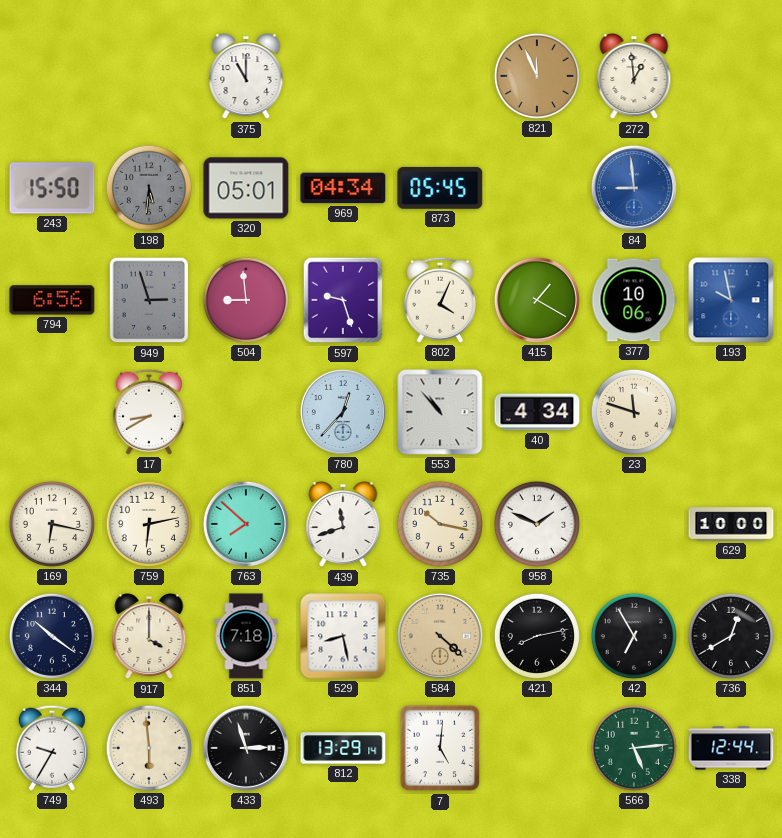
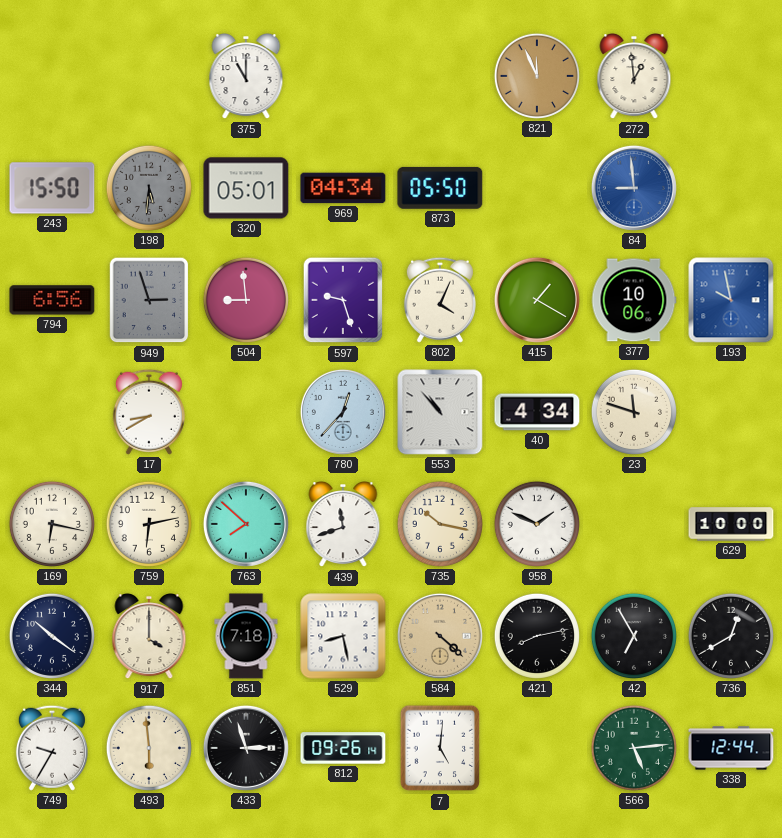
873: 05:45 -> 05:50 (440, 188)
812: 13:29 -> 09:26 (343, 748)
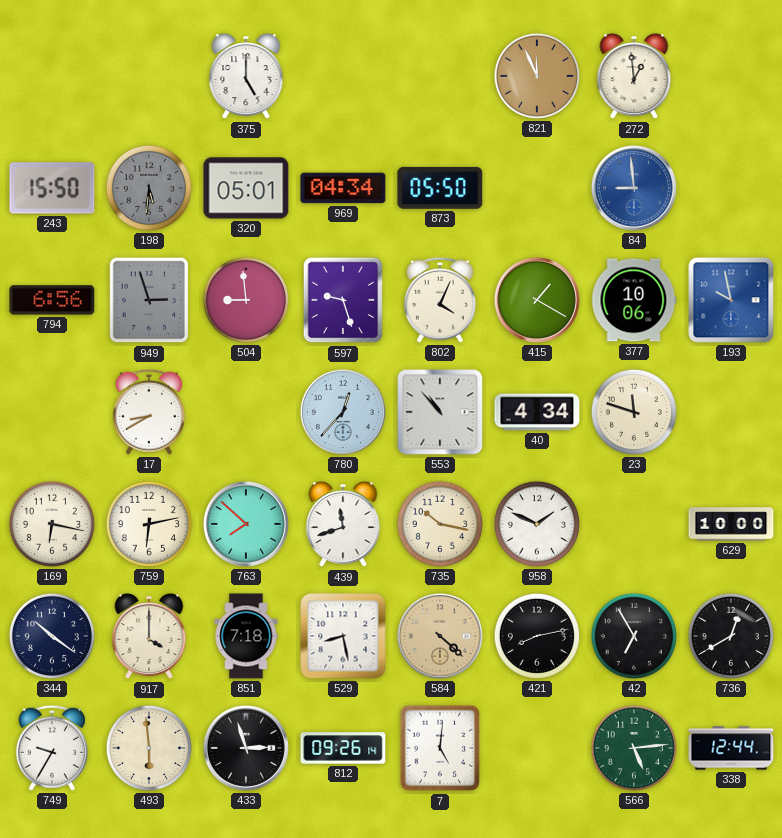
375: 11:00 -> 5:00 (246, 77)
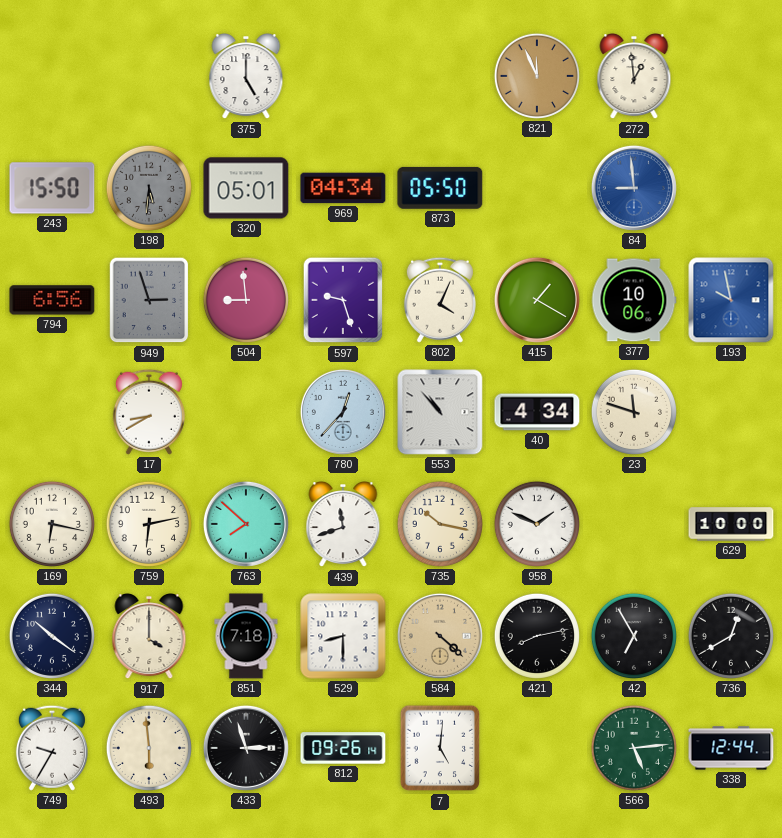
529: 8:28 -> 8:30 (343, 636)
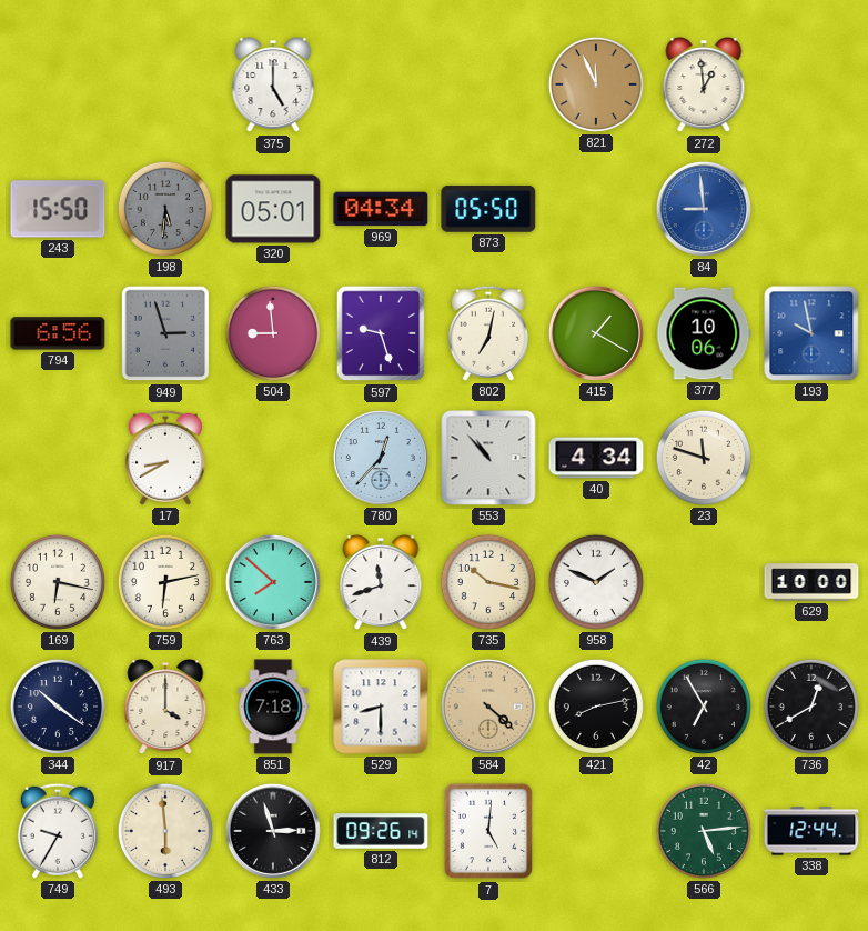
802: 4:04 -> 7:02 (488, 333)
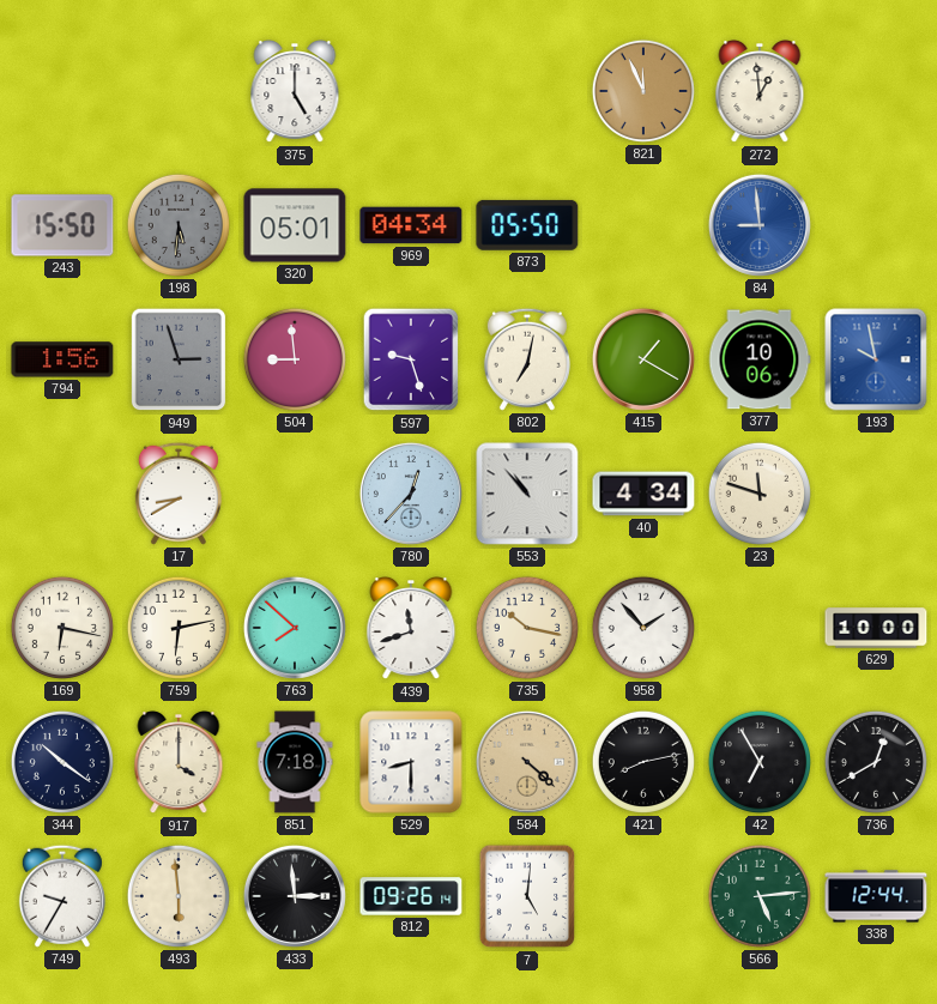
794: 6:56 -> 1:56 (62, 359)
958: 1:49 -> 1:53 (643, 628)
433: 2:57 -> 2:59 (295, 896)
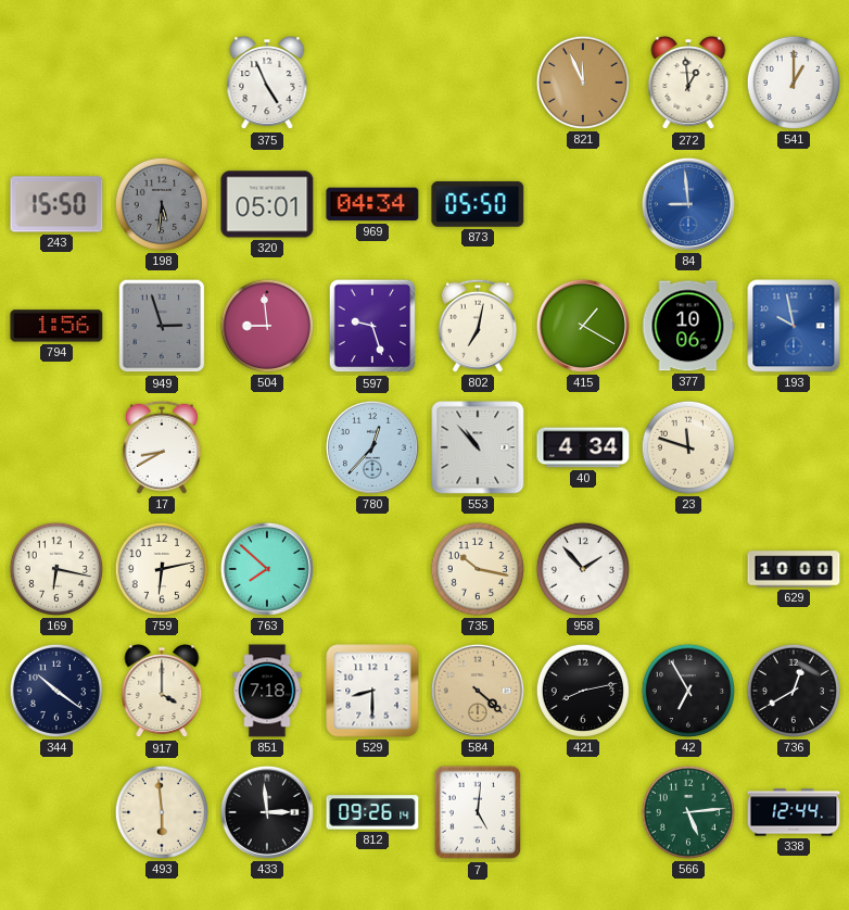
375: 5:00 -> 4:56 (267, 84)
541: none -> 1:00 (794, 83)
439: 11:42 -> none (411, 629)
749: 9:35 -> none (62, 896)
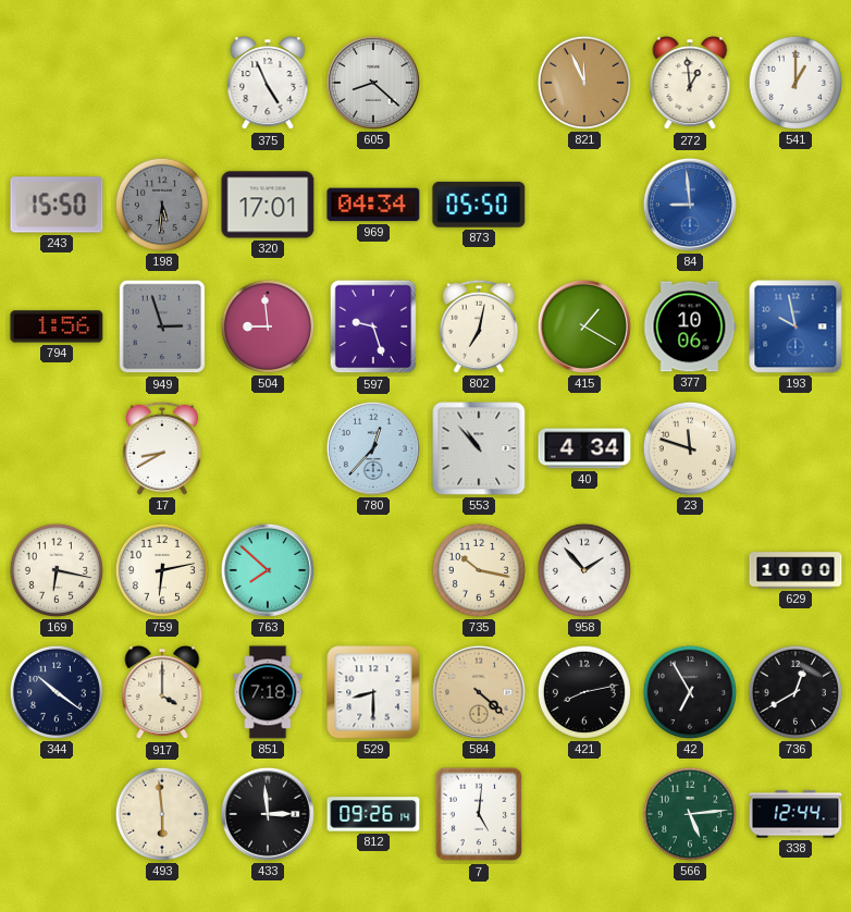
605: none -> 8:22 (373, 83)
320: 05:01 -> 17:01 (268, 205)
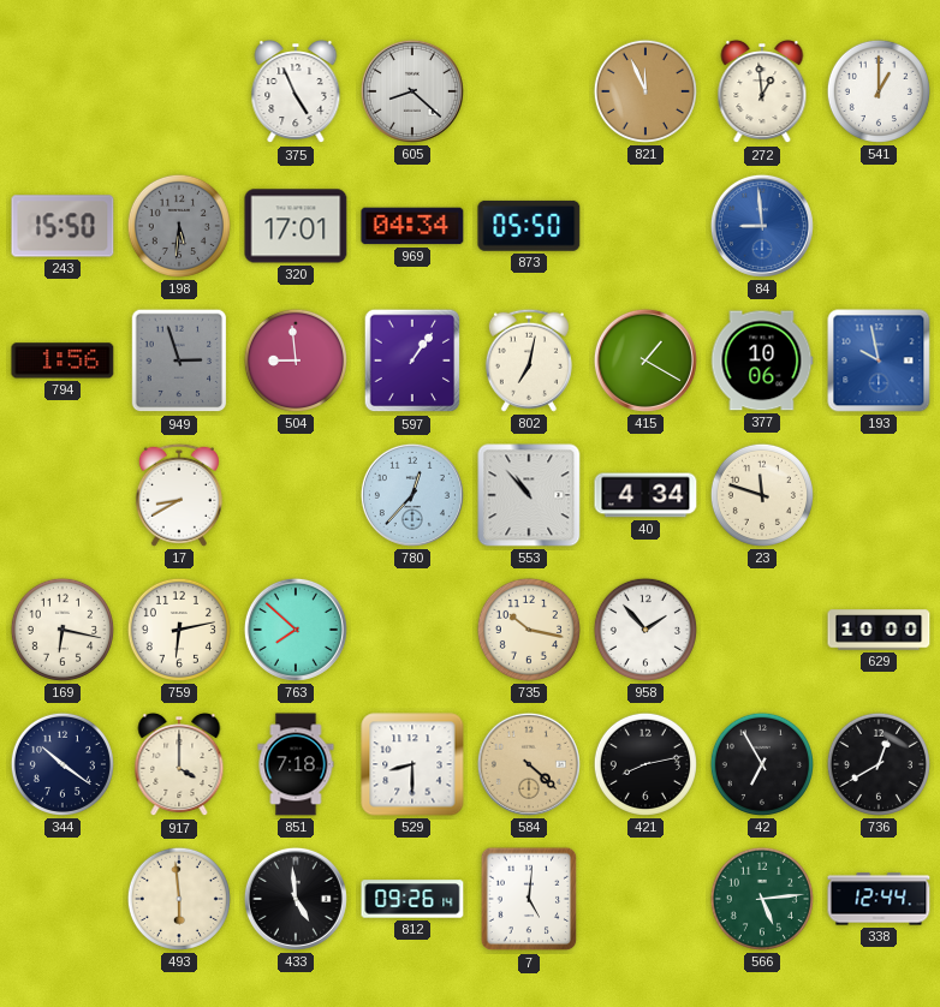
597: 9:27 -> 1:06 (412, 361)
433: 2:59 -> 4:59 (296, 899)
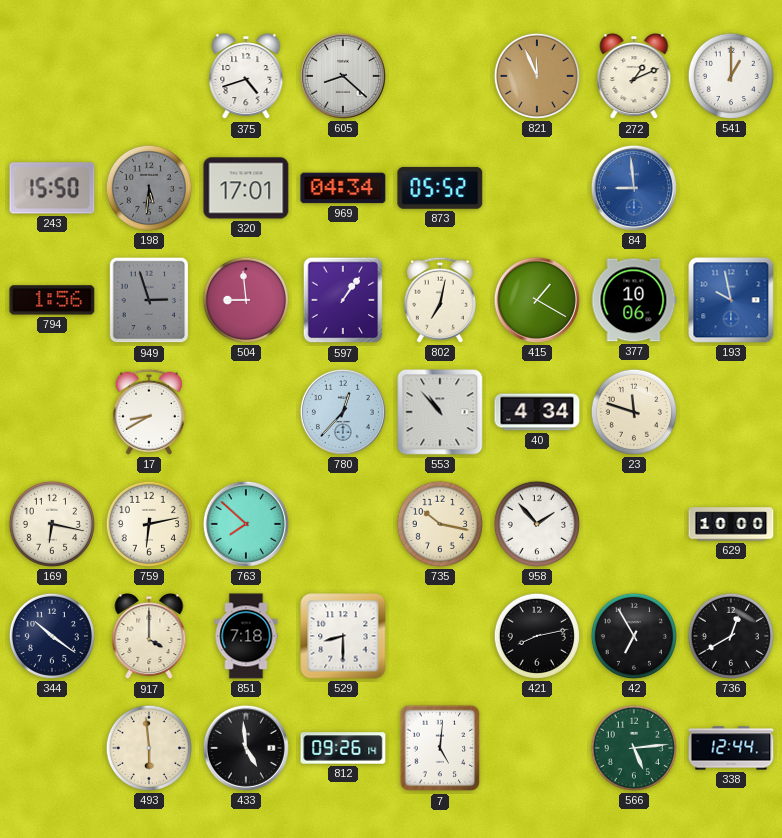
375: 4:56 -> 4:42 (246, 77)
272: 12:59 -> 1:11 (634, 77)
873: 05:50 -> 05:52 (440, 188)
584: 4:22 -> none (529, 764)
